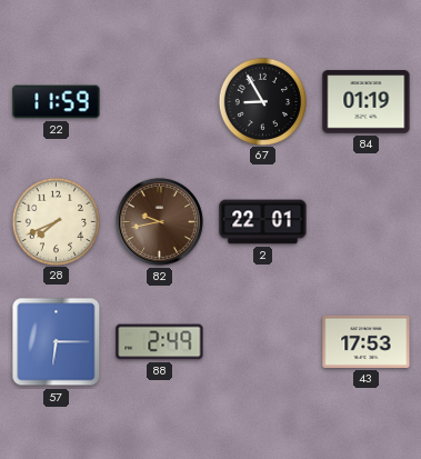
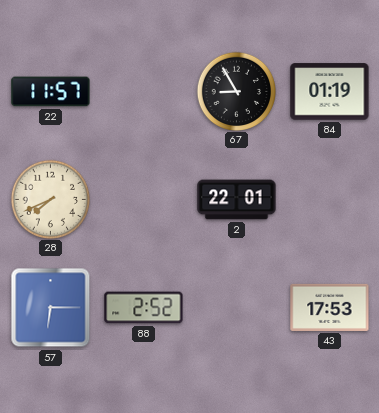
22: 11:59 -> 11:57 (51, 92)
82: 9:43 -> none (159, 221)
88: 2:49 -> 2:52 (144, 308)
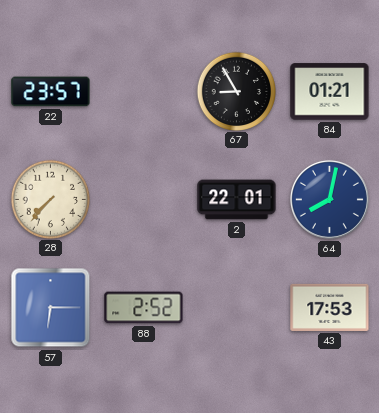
22: 11:57 -> 23:57 (51, 92)
84: 01:19 -> 01:21 (330, 92)
28: 7:41 -> 7:37 (50, 199)
64: none -> 8:02 (329, 199)
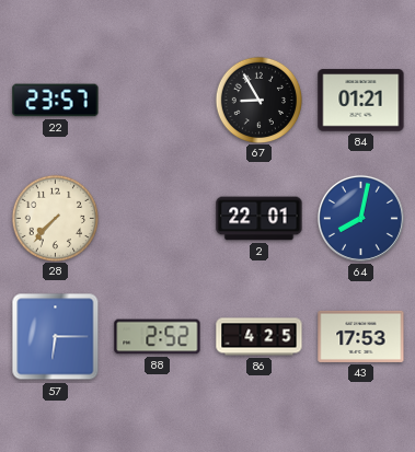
86: none -> 4:25 (260, 337)
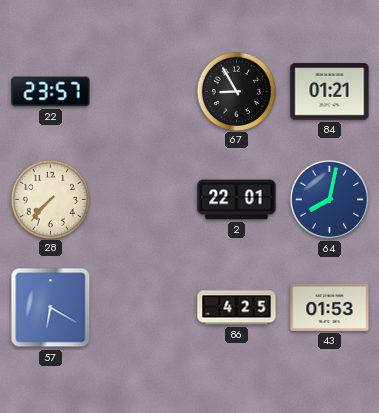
57: 6:15 -> 6:20 (51, 308)
88: 2:52 -> none (158, 337)
43: 17:53 -> 01:53 (330, 307)
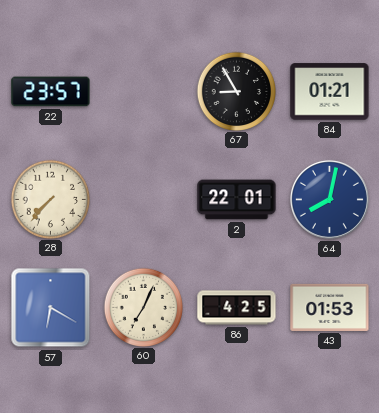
60: none -> 7:04 (143, 307)
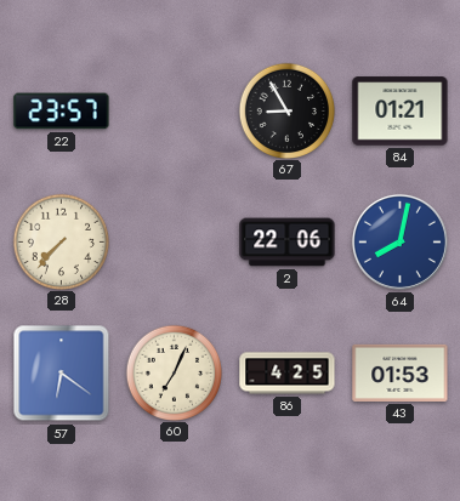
2: 22:01 -> 22:06 (288, 243)
57: 6:20 -> 6:21 (62, 374)
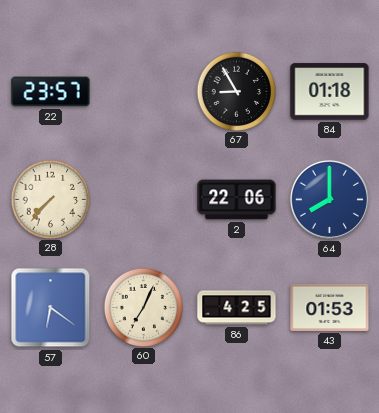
84: 01:21 -> 01:18 (330, 92)
64: 8:02 -> 8:00 (329, 199)
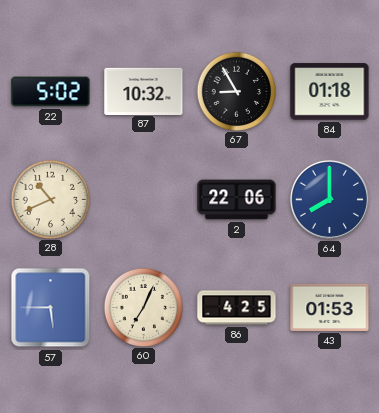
22: 23:57 -> 5:02 (51, 92)
87: none -> 10:32 (144, 91)
28: 7:37 -> 10:41 (50, 199)
57: 6:21 -> 5:45 (51, 308)
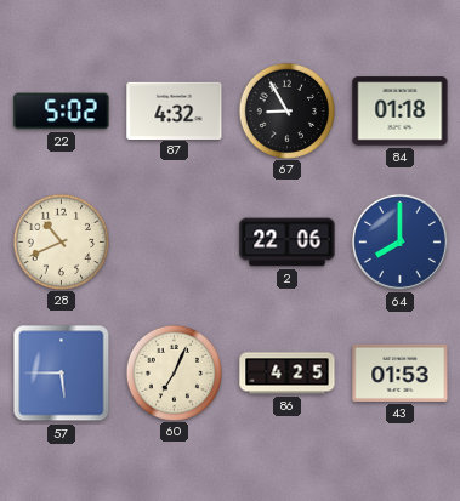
87: 10:32 -> 4:32 (175, 110)
